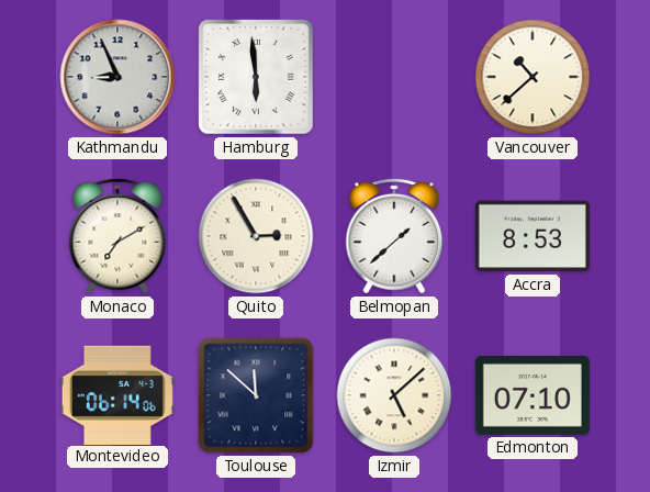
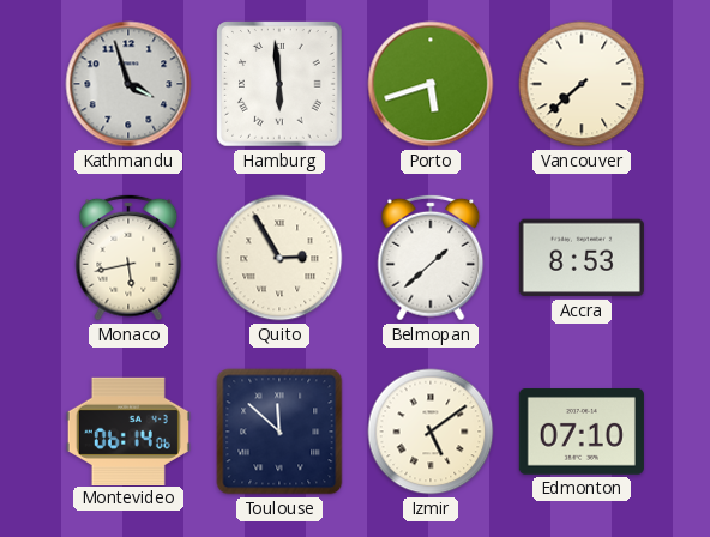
Kathmandu: 8:56 -> 3:57 (128, 84)
Porto: none -> 5:42 (431, 84)
Vancouver: 10:38 -> 7:38 (582, 84)
Monaco: 7:10 -> 5:43 (128, 258)
Izmir: 5:08 -> 5:09 (431, 432)
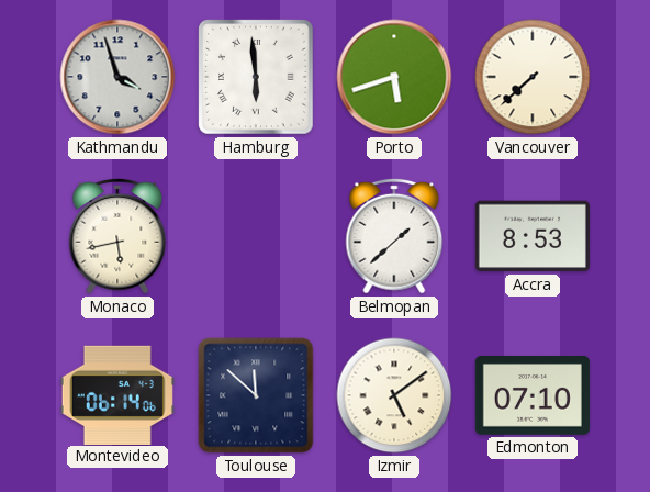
Quito: 2:55 -> none (279, 258)
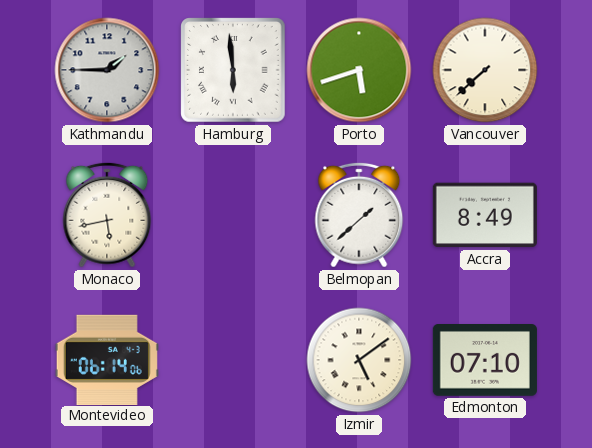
Kathmandu: 3:57 -> 1:45 (107, 70)
Accra: 8:53 -> 8:49 (485, 215)
Toulouse: 11:52 -> none (256, 395)
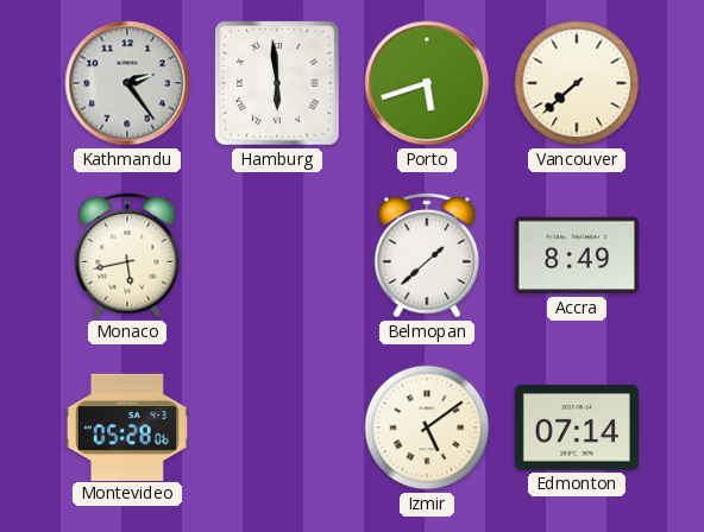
Kathmandu: 1:45 -> 2:24 (127, 83)
Montevideo: 06:14 -> 05:28 (127, 426)
Edmonton: 07:10 -> 07:14 (577, 429)
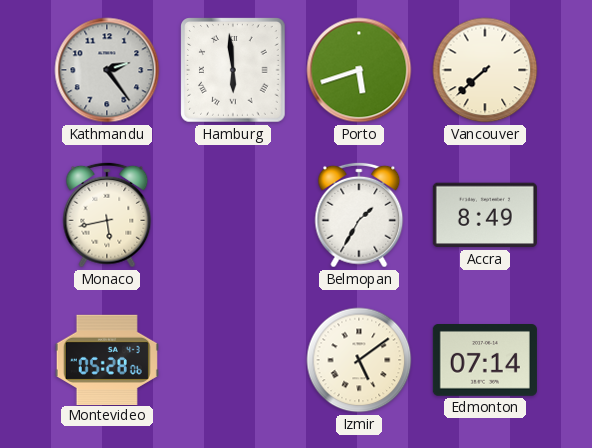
Belmopan: 1:38 -> 1:35 (359, 215)
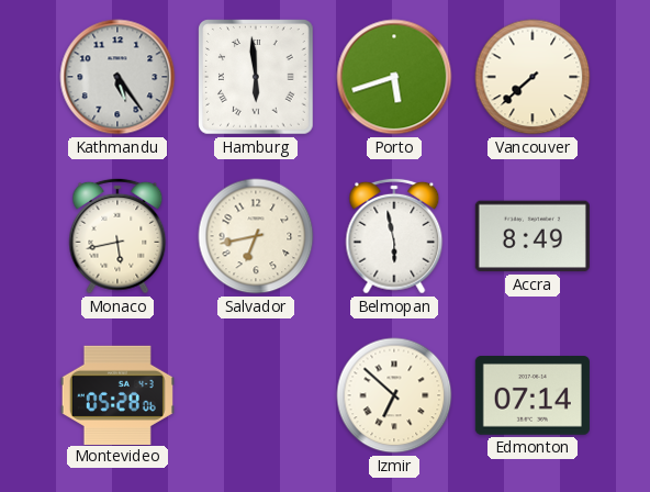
Kathmandu: 2:24 -> 5:24 (117, 77)
Salvador: none -> 6:43 (256, 236)
Belmopan: 1:35 -> 5:58 (394, 236)
Izmir: 5:09 -> 6:52 (394, 395)
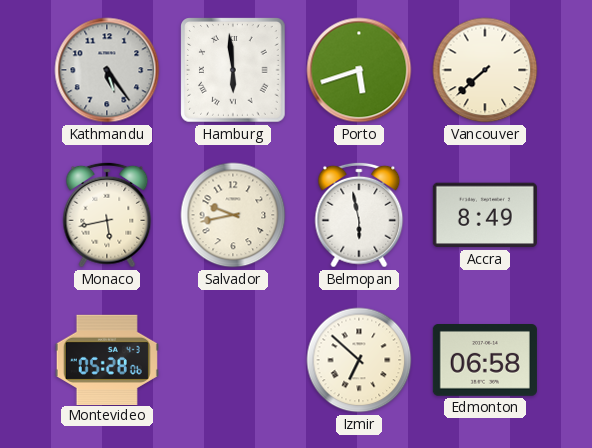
Salvador: 6:43 -> 9:43 (233, 215)
Edmonton: 07:14 -> 06:58 (485, 361)
